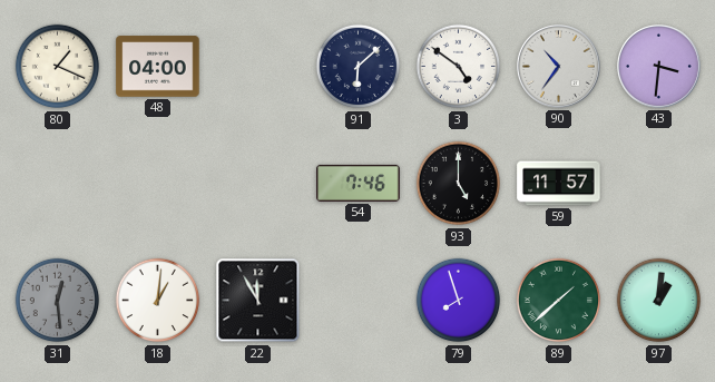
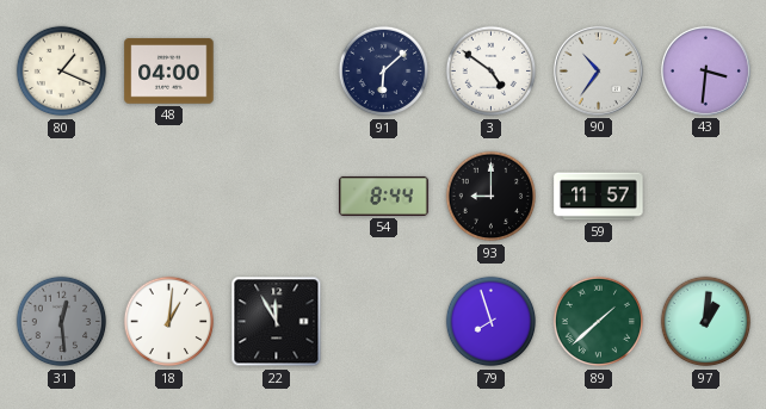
54: 7:46 -> 8:44 (384, 196)
93: 5:00 -> 9:00 (492, 197)
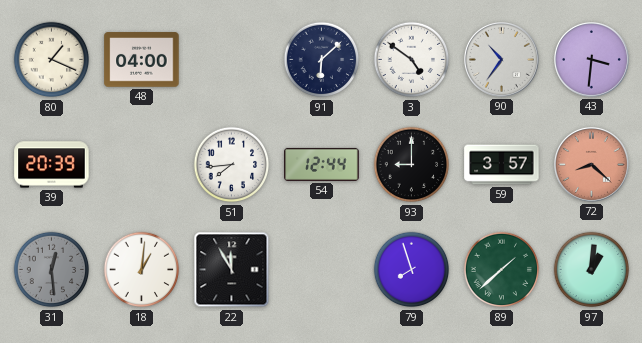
39: none -> 20:39 (52, 165)
51: none -> 7:44 (232, 165)
54: 8:44 -> 12:44 (322, 164)
59: 11:57 -> 3:57 (502, 165)
72: none -> 8:22 (591, 164)
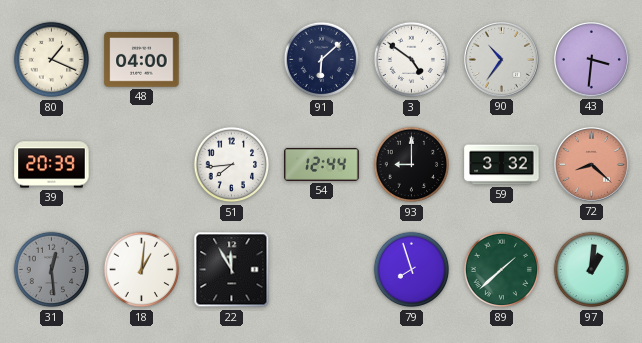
59: 3:57 -> 3:32 (502, 165)
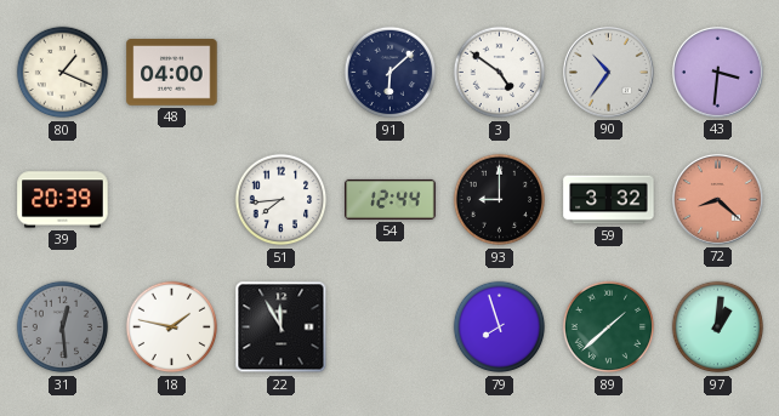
18: 1:01 -> 1:47 (172, 327)
